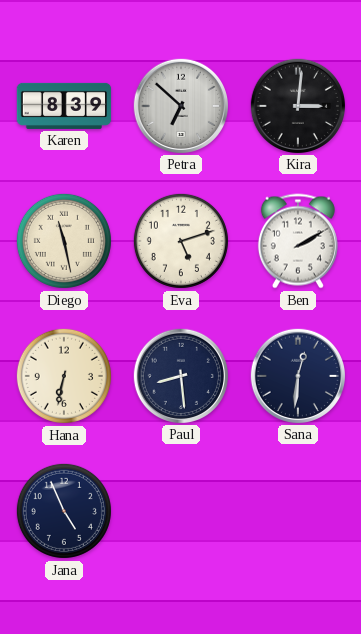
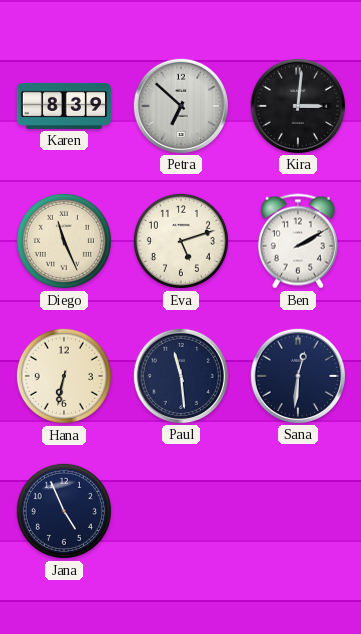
Diego: 11:28 -> 11:26 (64, 241)
Paul: 8:29 -> 11:29 (180, 375)
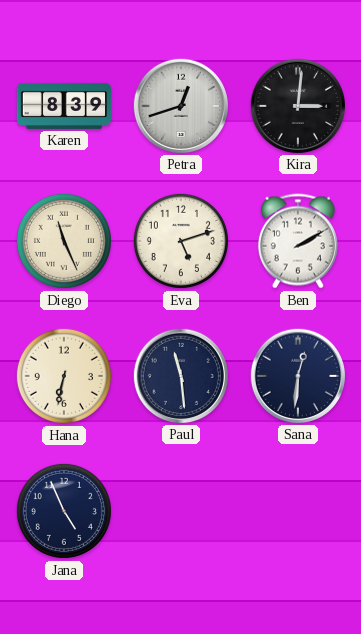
Petra: 6:52 -> 12:42 (180, 105)
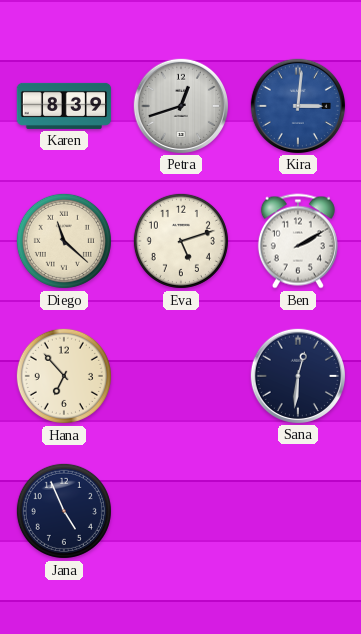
Kira dial: black -> blue (297, 105)
Diego: 11:26 -> 11:22 (64, 241)
Hana: 6:32 -> 6:53 (64, 376)
Paul: 11:29 -> none (180, 375)
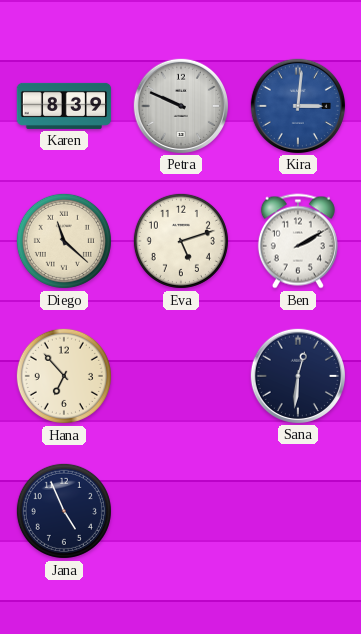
Petra: 12:42 -> 9:49 (180, 105)
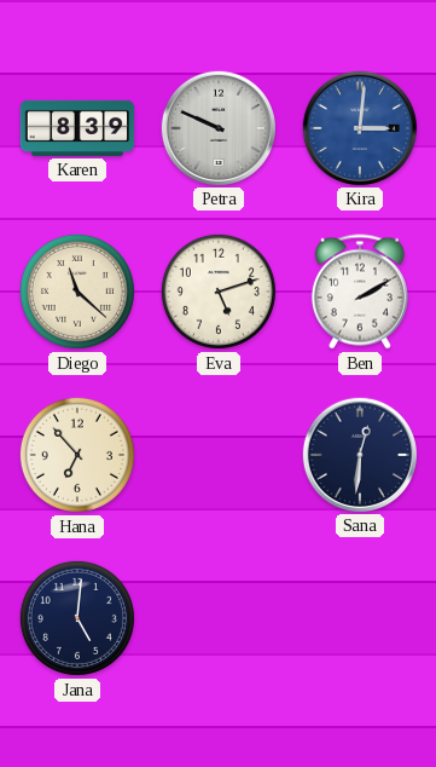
Jana: 4:56 -> 5:01 (77, 618)
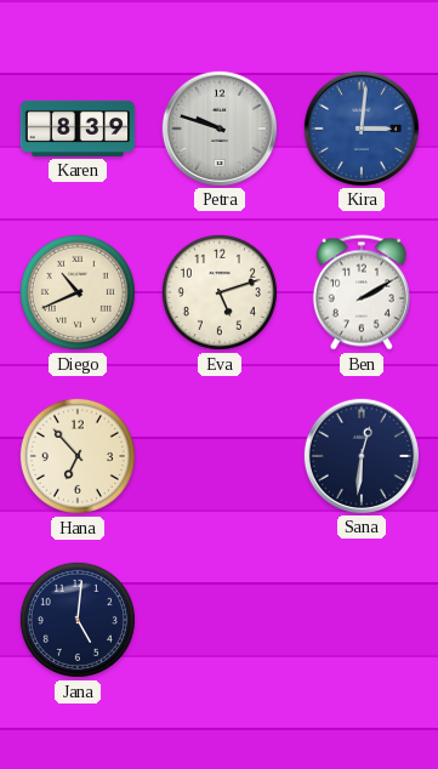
Petra: 9:49 -> 9:48 (218, 127)
Diego: 11:22 -> 10:41 (78, 292)
